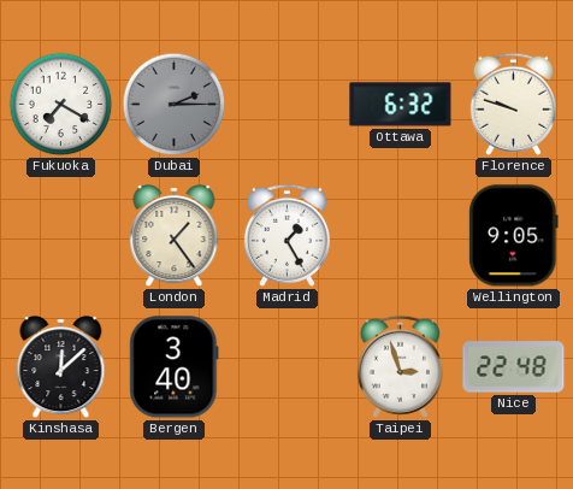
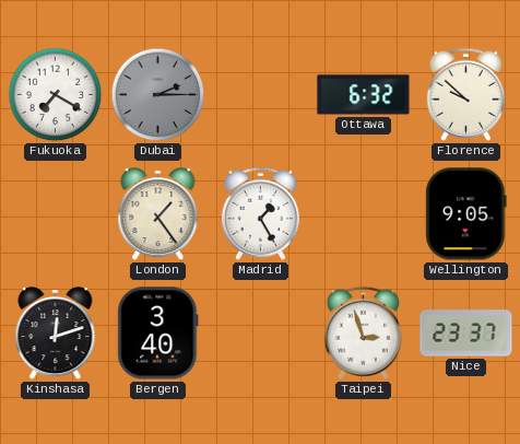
Florence: 9:48 -> 9:52 (465, 94)
Kinshasa: 12:08 -> 12:12 (56, 335)
Nice: 22:48 -> 23:37 (466, 334)
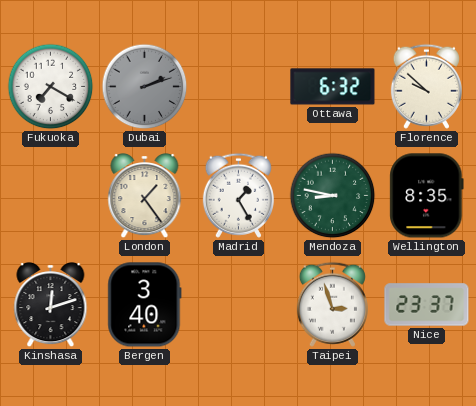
Dubai: 2:15 -> 2:12 (145, 87)
Mendoza: none -> 8:47 (333, 196)
Wellington: 9:05 -> 8:35 (427, 196)
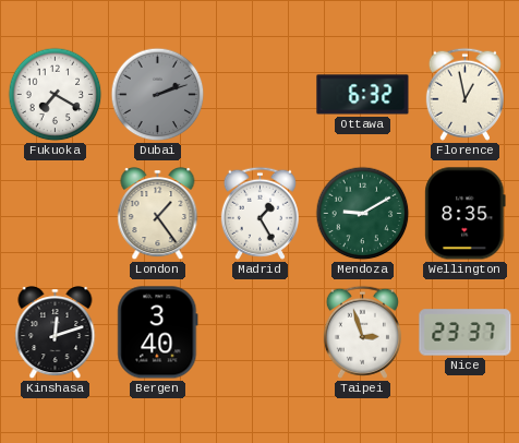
Florence: 9:52 -> 12:58 (464, 94)
Mendoza: 8:47 -> 9:10 (363, 214)
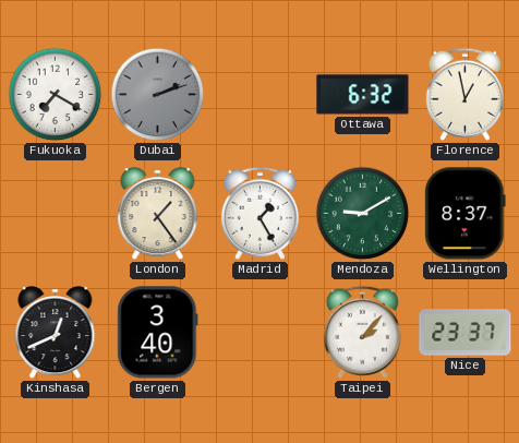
Wellington: 8:35 -> 8:37 (466, 214)
Kinshasa: 12:12 -> 12:41 (56, 334)
Taipei: 2:57 -> 2:07 (362, 332)
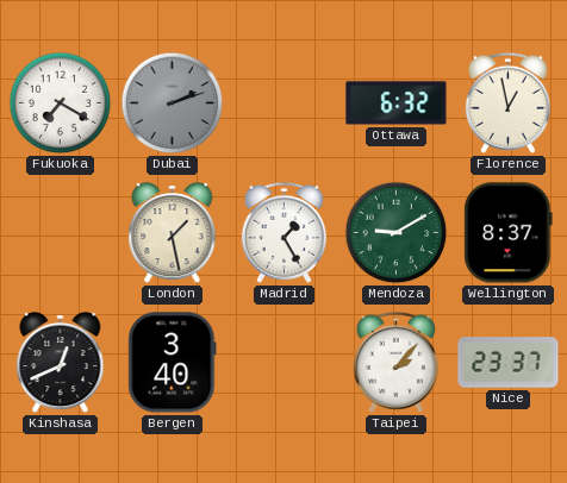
London: 1:24 -> 1:28 (173, 234)
